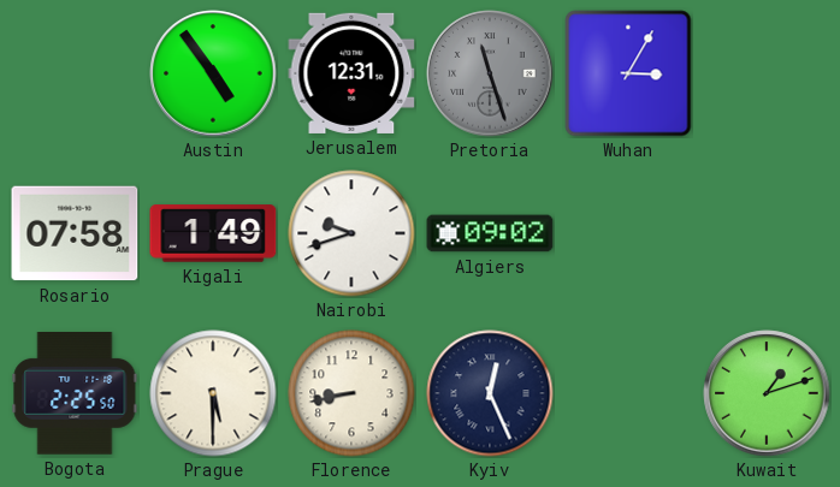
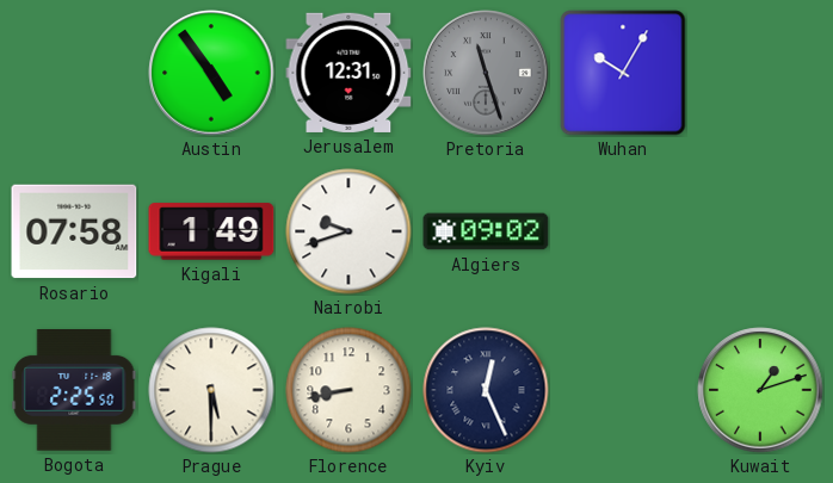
Wuhan: 3:05 -> 10:05 (623, 73)
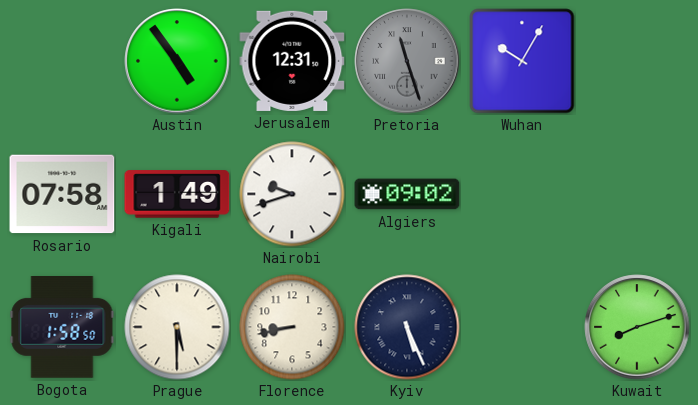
Bogota: 2:25 -> 1:58 (62, 327)
Kyiv: 12:26 -> 5:26 (407, 327)
Kuwait: 1:12 -> 8:12 (637, 327)
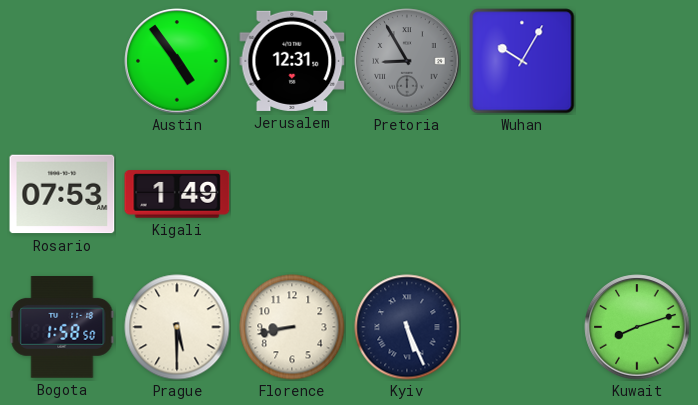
Pretoria: 11:27 -> 8:55 (407, 61)
Rosario: 07:58 -> 07:53 (62, 194)
Nairobi: 9:42 -> none (292, 194)
Algiers: 09:02 -> none (407, 194)
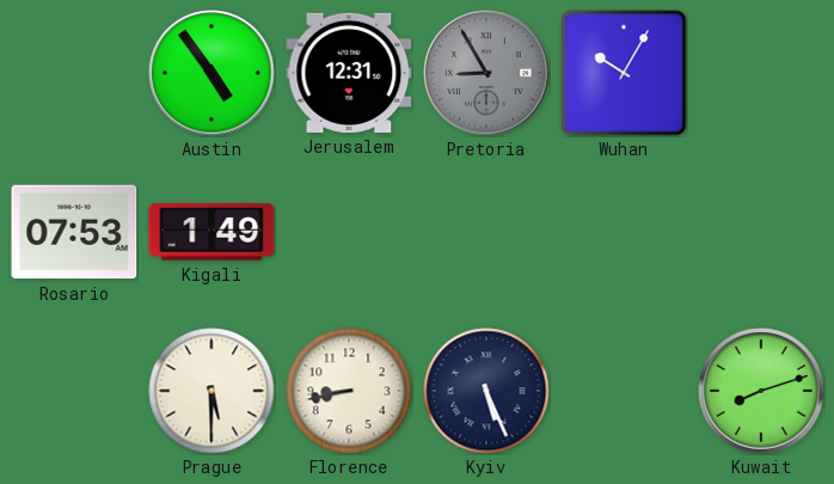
Bogota: 1:58 -> none (62, 327)
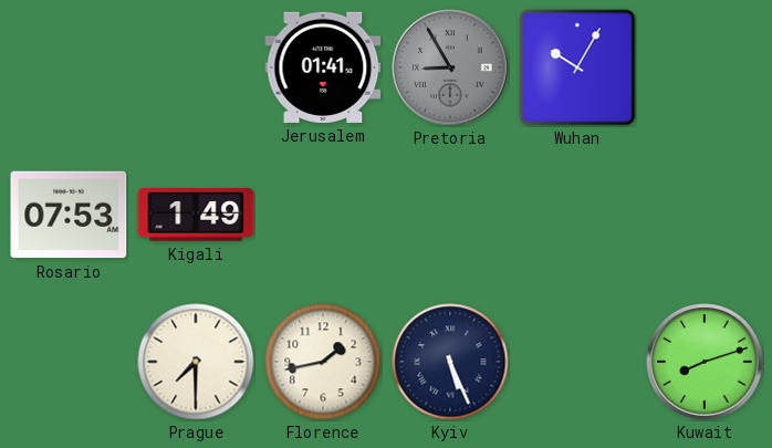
Austin: 4:54 -> none (211, 73)
Jerusalem: 12:31 -> 01:41 (323, 67)
Prague: 5:30 -> 7:30 (196, 362)
Florence: 8:43 -> 1:43 (323, 362)
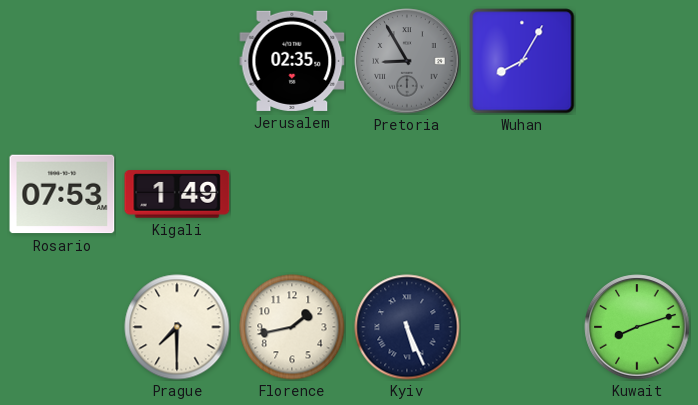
Jerusalem: 01:41 -> 02:35 (292, 61)
Wuhan: 10:05 -> 8:05 (522, 61)
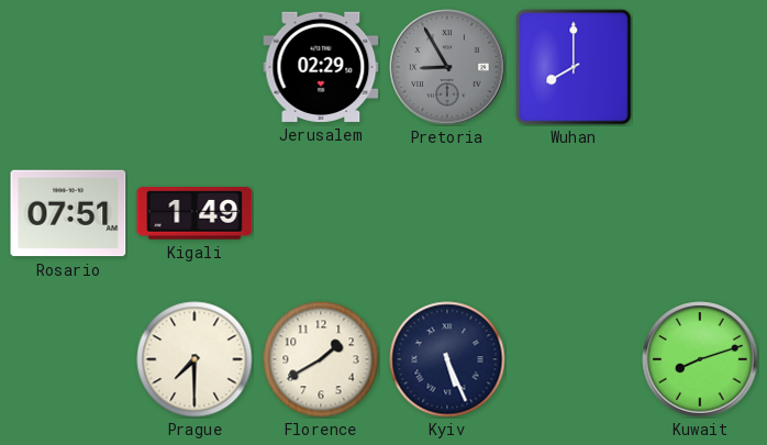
Jerusalem: 02:35 -> 02:29 (321, 67)
Wuhan: 8:05 -> 8:00 (574, 67)
Rosario: 07:53 -> 07:51 (68, 213)
Florence: 1:43 -> 1:40 (321, 359)
